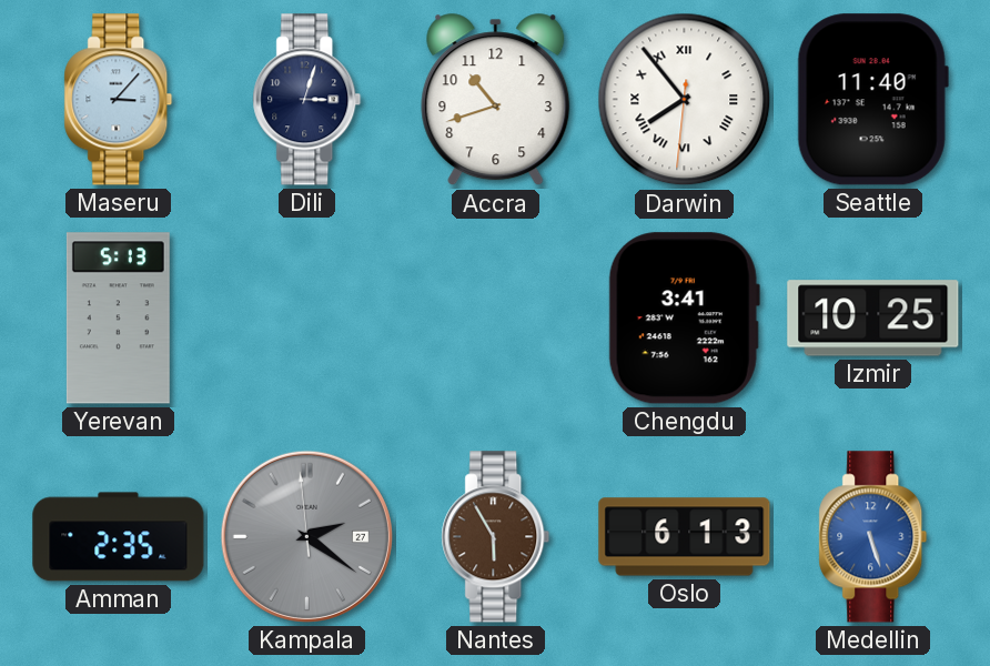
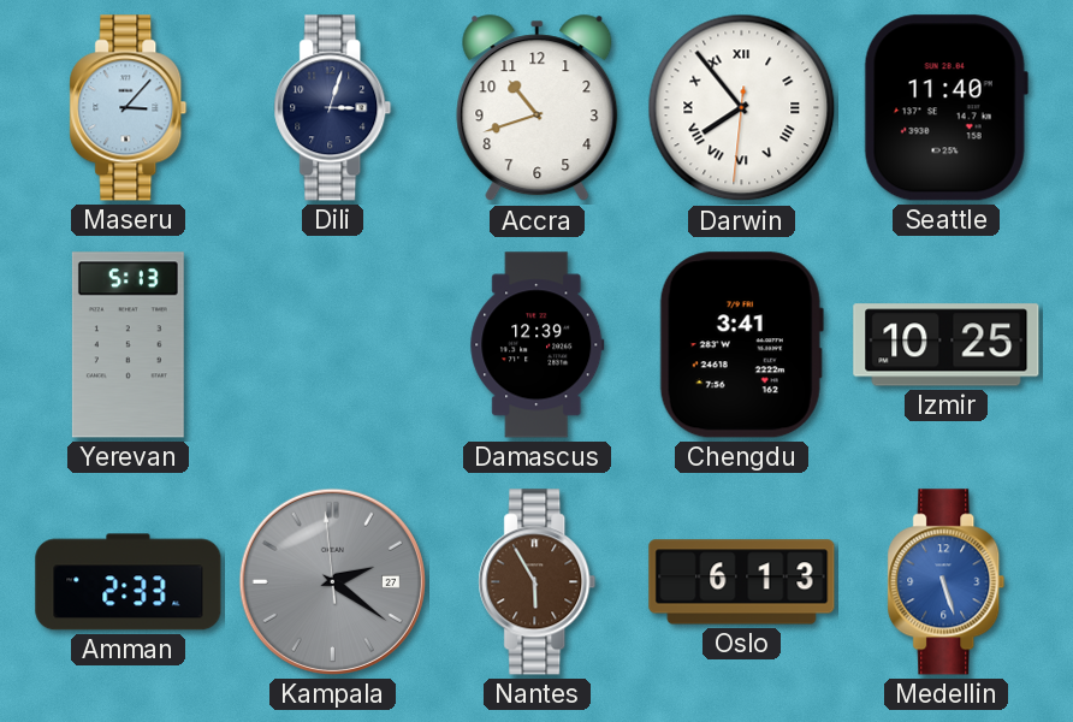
Damascus: none -> 12:39 (538, 345)
Amman: 2:35 -> 2:33 (129, 582)
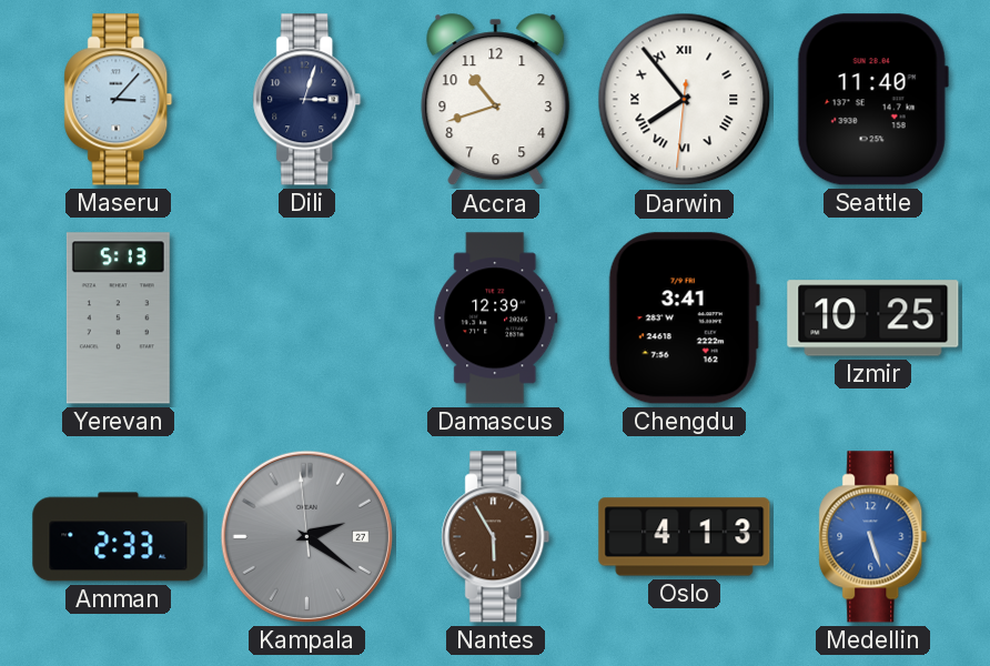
Oslo: 6:13 -> 4:13 (685, 537)
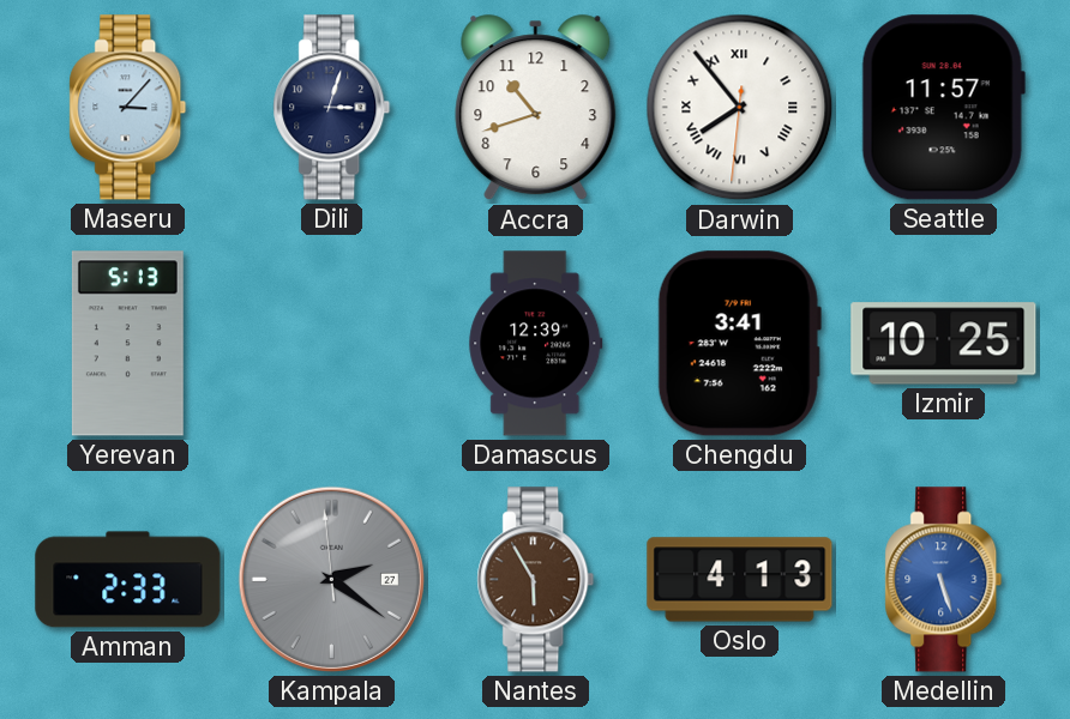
Seattle: 11:40 -> 11:57 (943, 108)
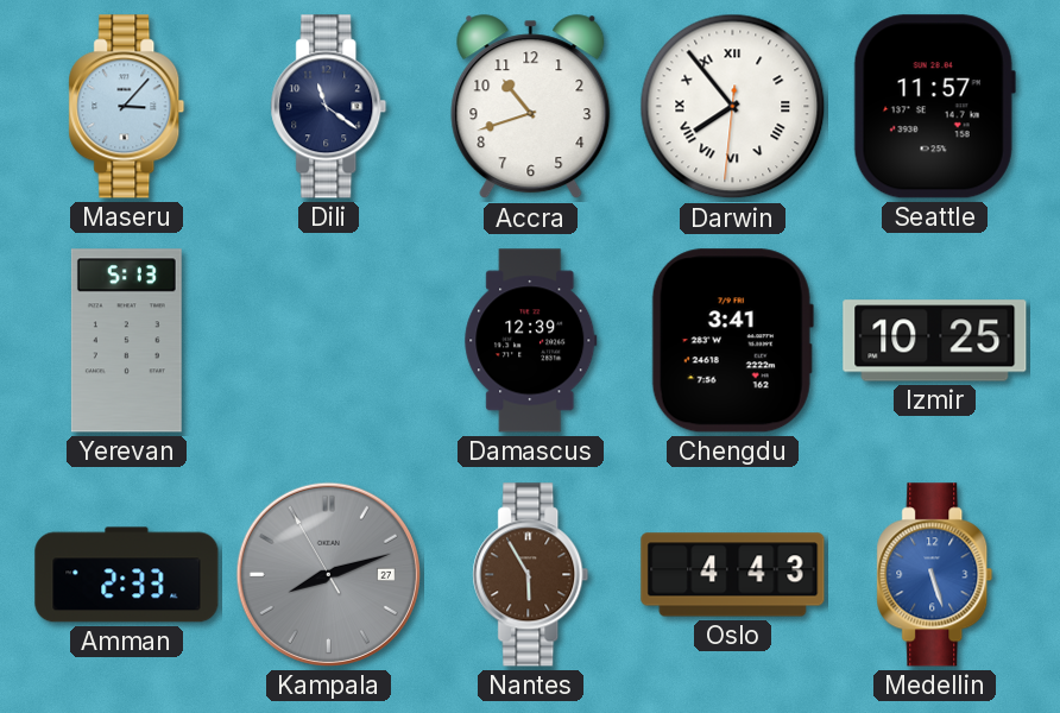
Dili: 3:03 -> 11:21 (329, 107)
Kampala: 2:20 -> 8:11 (328, 574)
Oslo: 4:13 -> 4:43 (733, 575)
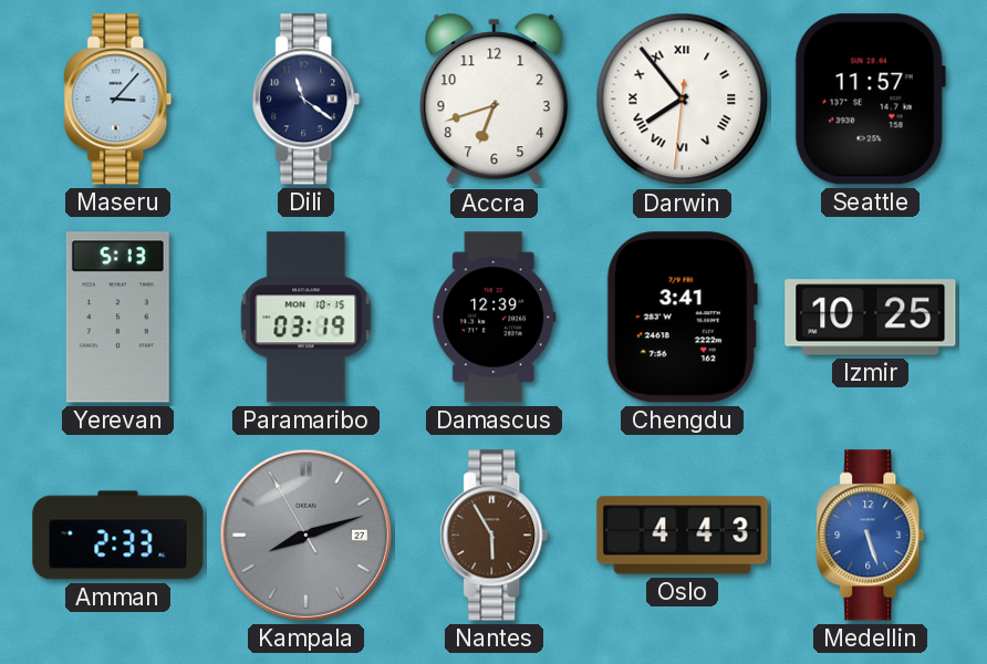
Accra: 10:42 -> 6:42 (495, 100)
Paramaribo: none -> 03:19 (307, 318)
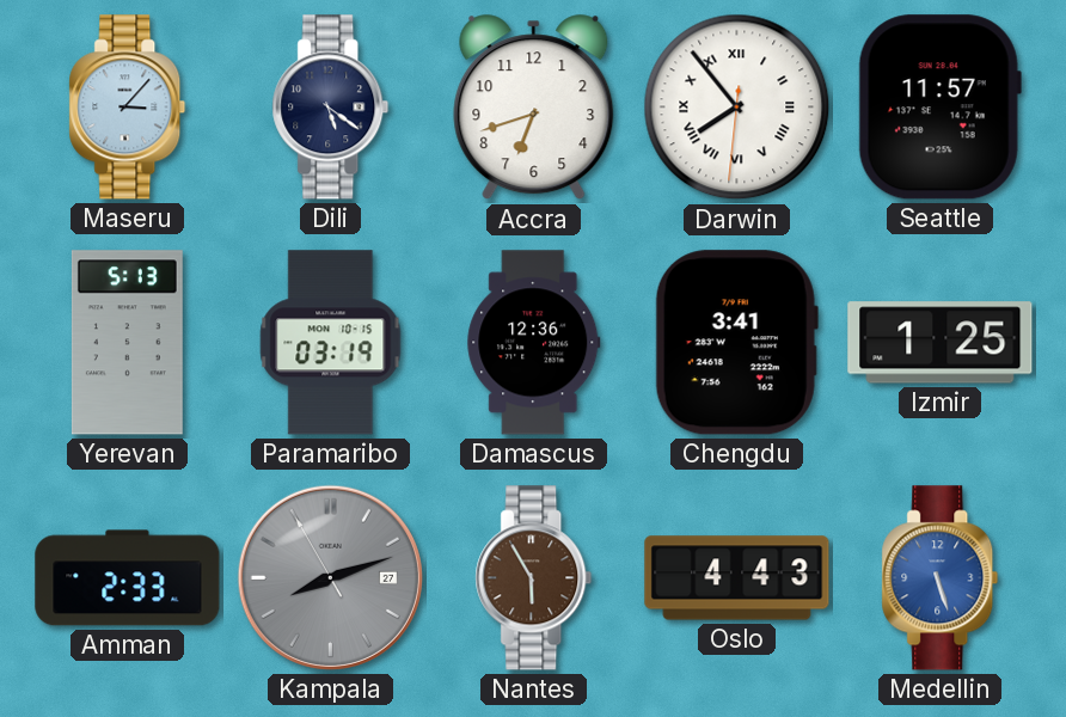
Dili: 11:21 -> 5:21 (331, 108)
Damascus: 12:39 -> 12:36 (534, 343)
Izmir: 10:25 -> 1:25 (941, 343)
